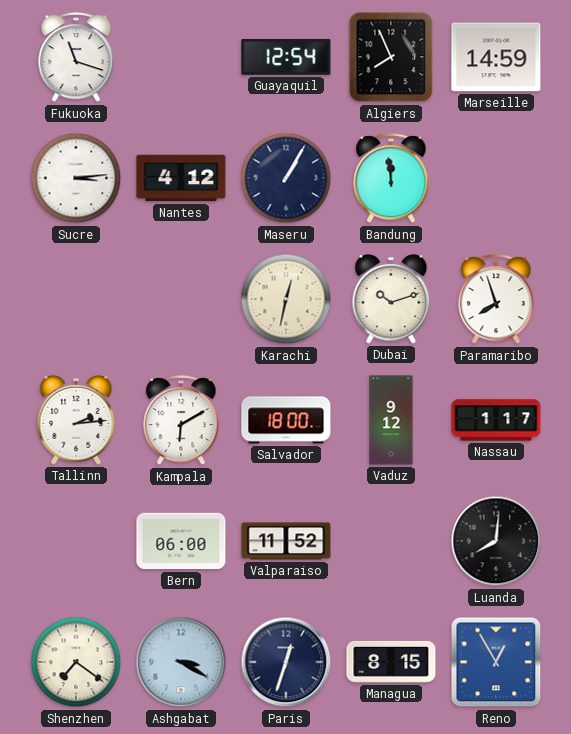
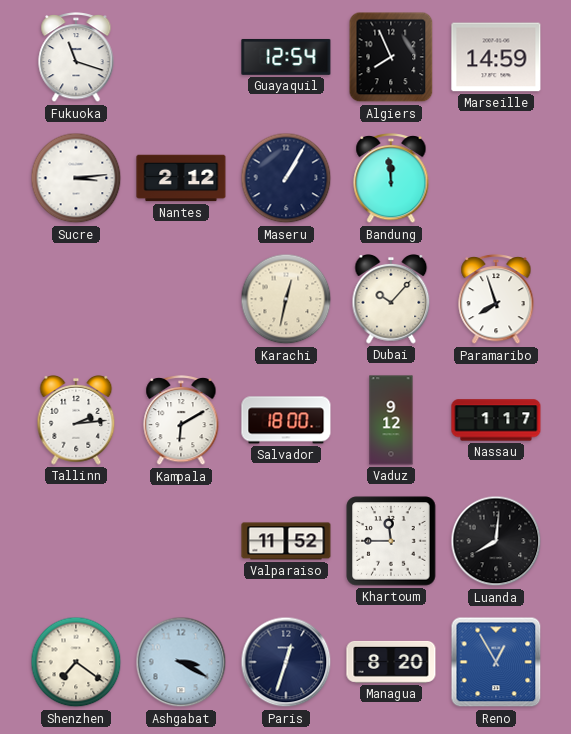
Nantes: 4:12 -> 2:12 (181, 178)
Dubai: 10:12 -> 10:07 (391, 300)
Bern: 06:00 -> none (181, 541)
Khartoum: none -> 11:45 (391, 541)
Managua: 8:15 -> 8:20 (391, 662)
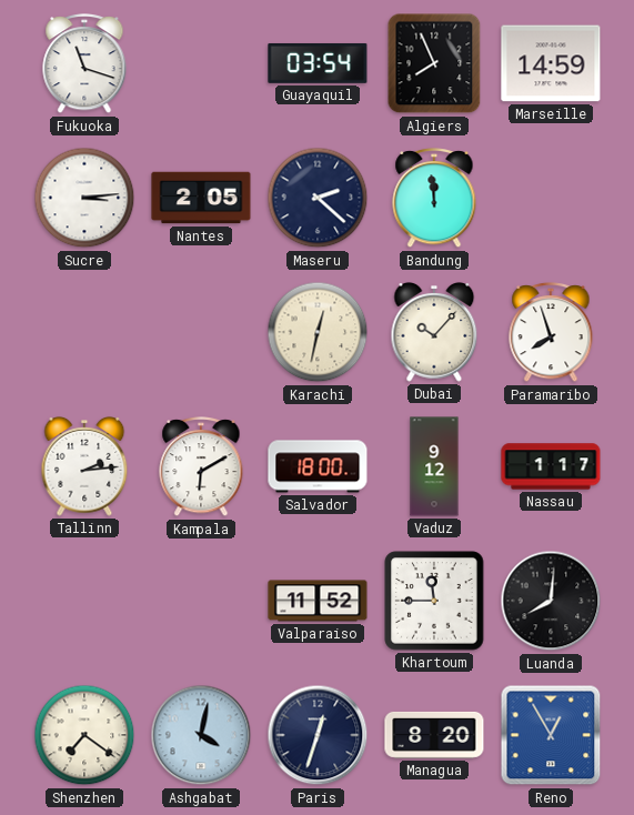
Guayaquil: 12:54 -> 03:54 (318, 63)
Nantes: 2:12 -> 2:05 (201, 198)
Maseru: 1:05 -> 2:22 (318, 198)
Ashgabat: 3:20 -> 4:02 (201, 735)
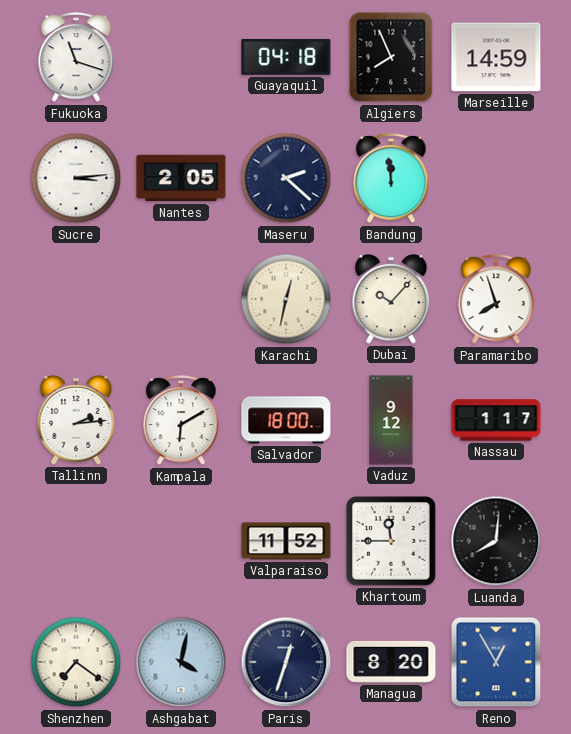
Guayaquil: 03:54 -> 04:18 (286, 57)
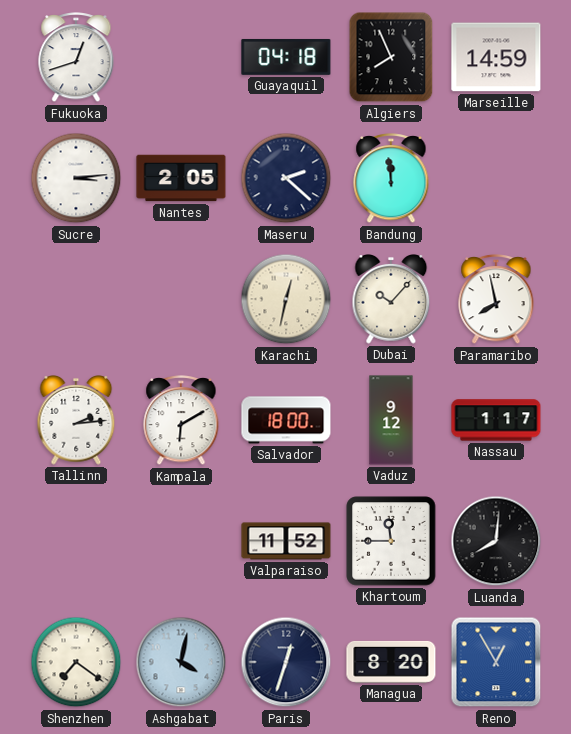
Fukuoka: 11:18 -> 12:42 (76, 58)
Paramaribo: 7:57 -> 7:58 (496, 300)
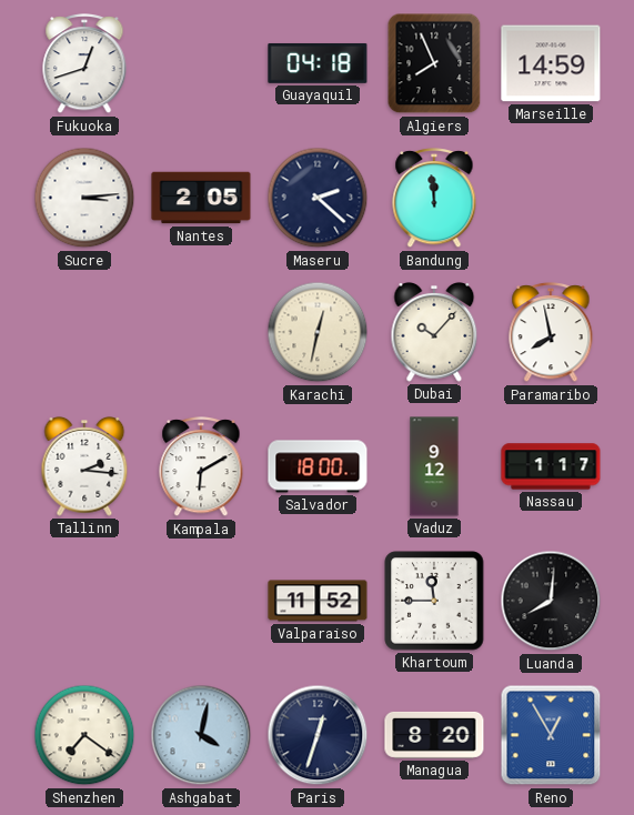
Tallinn: 2:14 -> 2:16 (84, 467)
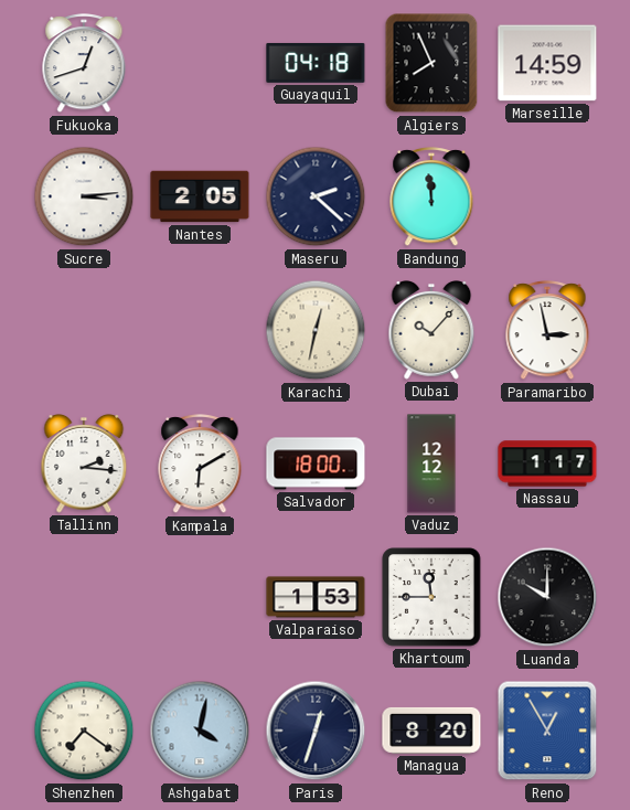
Paramaribo: 7:58 -> 2:58 (547, 331)
Vaduz: 9:12 -> 12:12 (431, 463)
Valparaiso: 11:52 -> 1:53 (316, 597)
Luanda: 8:01 -> 10:00 (547, 597)
